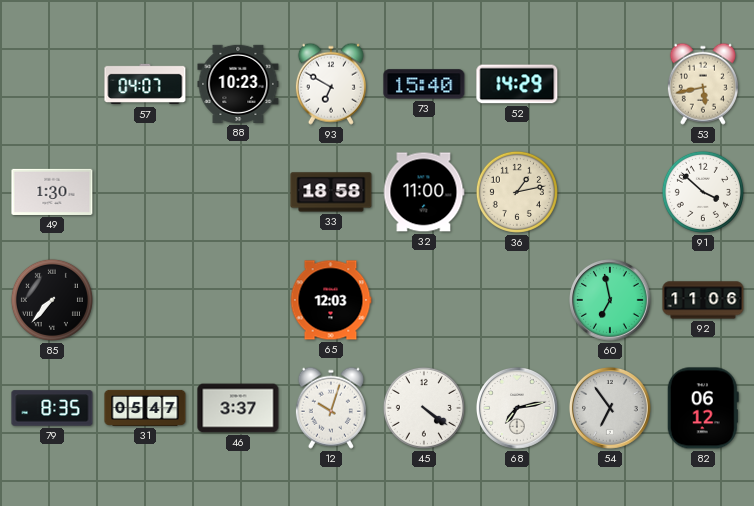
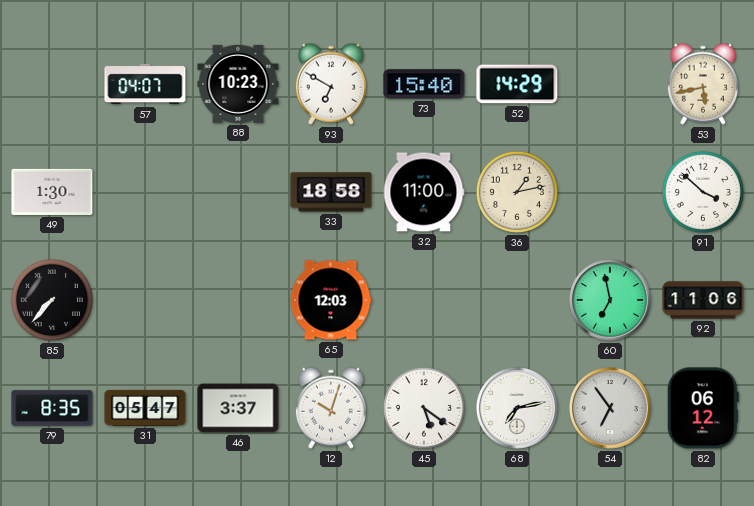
45: 4:21 -> 5:21 (424, 408)
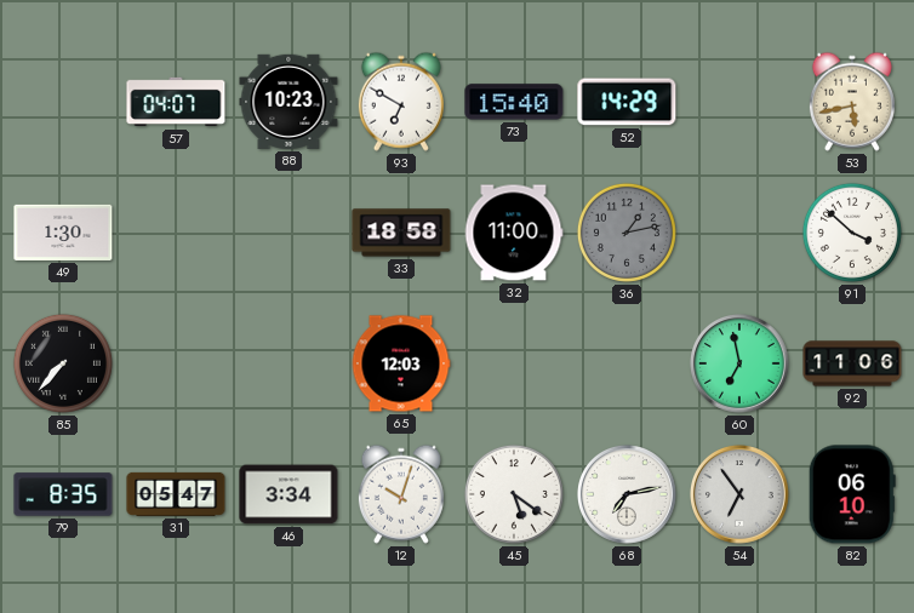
36 dial: cream -> grey (627, 233)
46: 3:37 -> 3:34 (289, 494)
82: 06:12 -> 06:10 (852, 494)
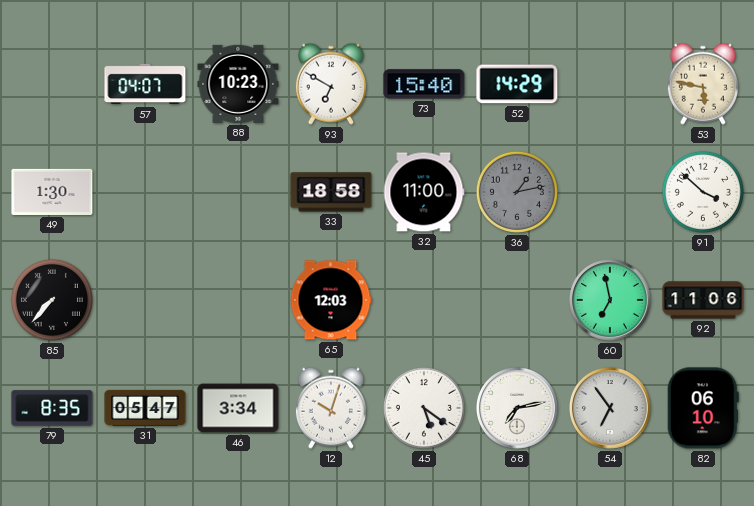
53: 5:43 -> 5:47 (703, 84)
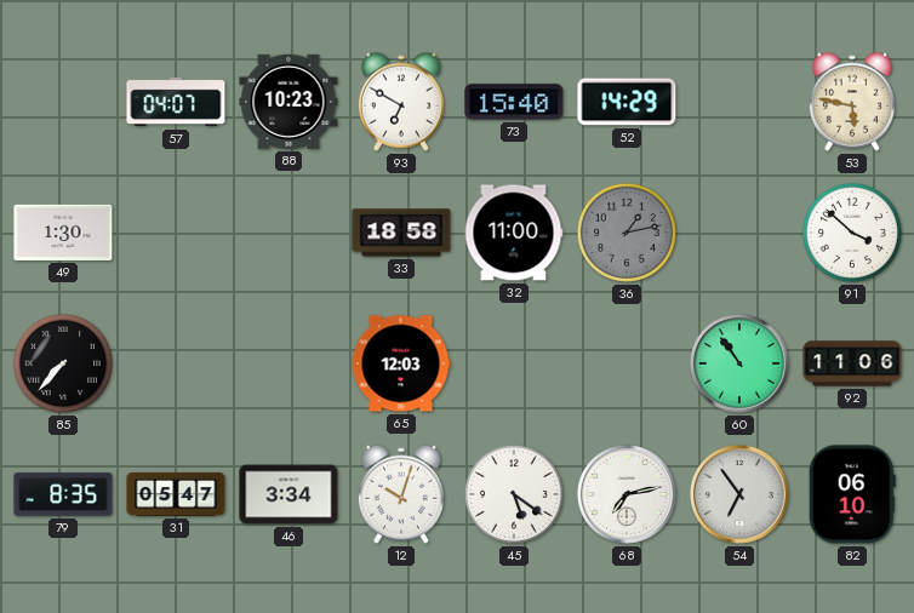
60: 6:58 -> 10:54 (739, 363)
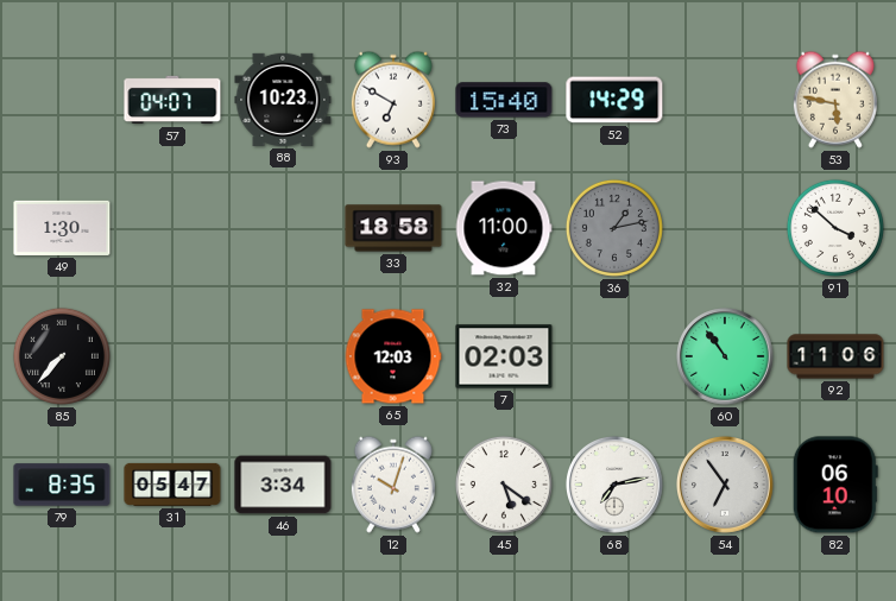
7: none -> 02:03 (504, 356)
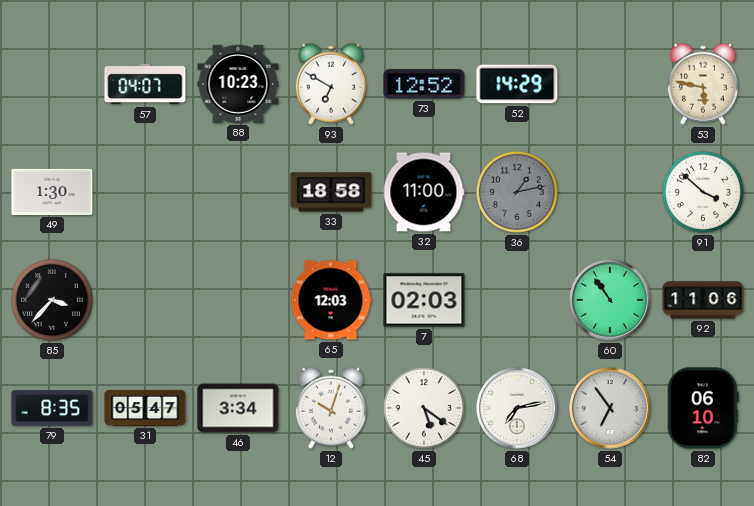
73: 15:40 -> 12:52 (424, 84)
85: 7:37 -> 3:37 (52, 300)
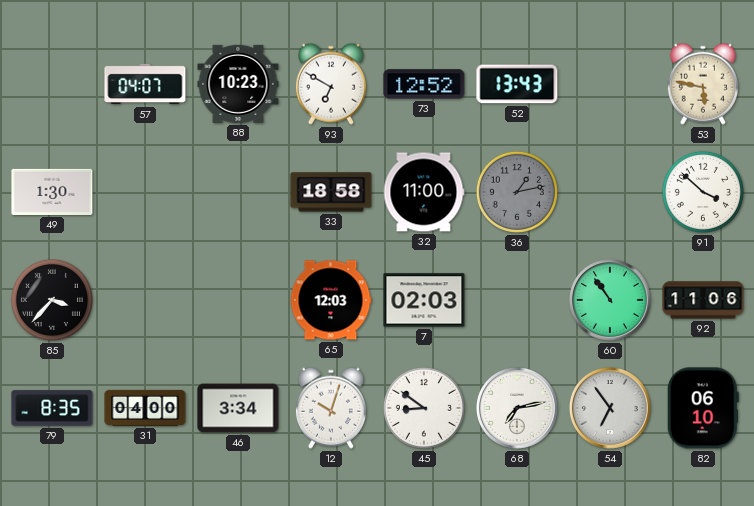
52: 14:29 -> 13:43 (517, 84)
31: 05:47 -> 04:00 (145, 408)
45: 5:21 -> 8:51 (424, 408)
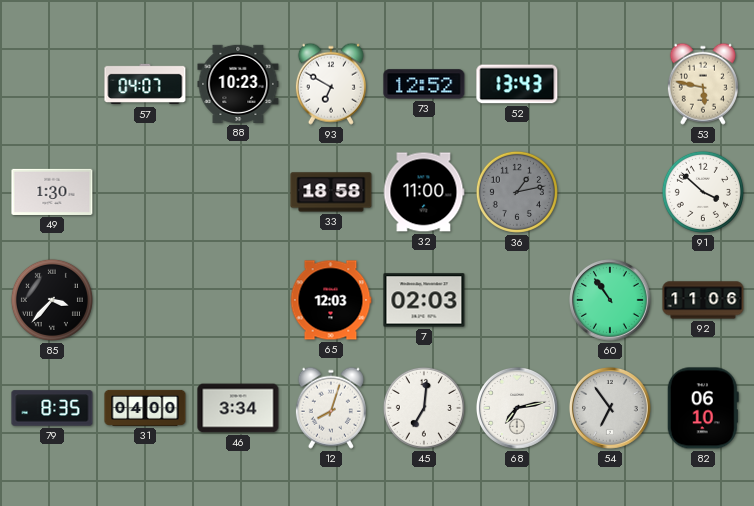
12: 10:03 -> 8:03 (331, 408)
45: 8:51 -> 7:01 (424, 408)
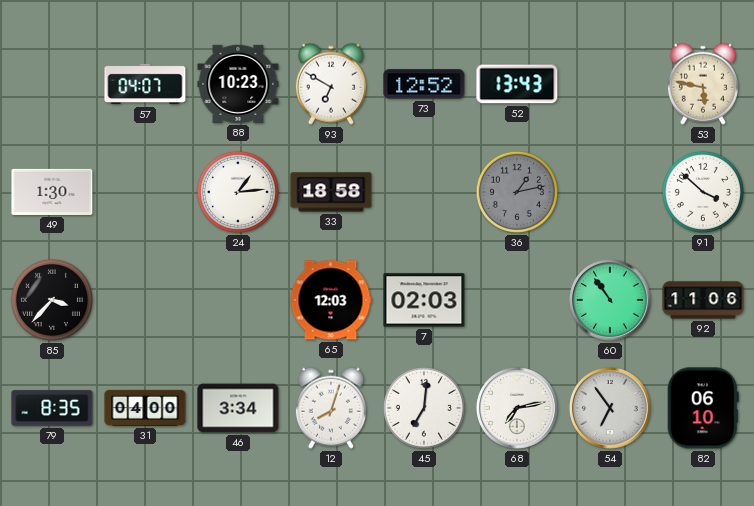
24: none -> 1:14 (238, 192)
32: 11:00 -> none (424, 192)
